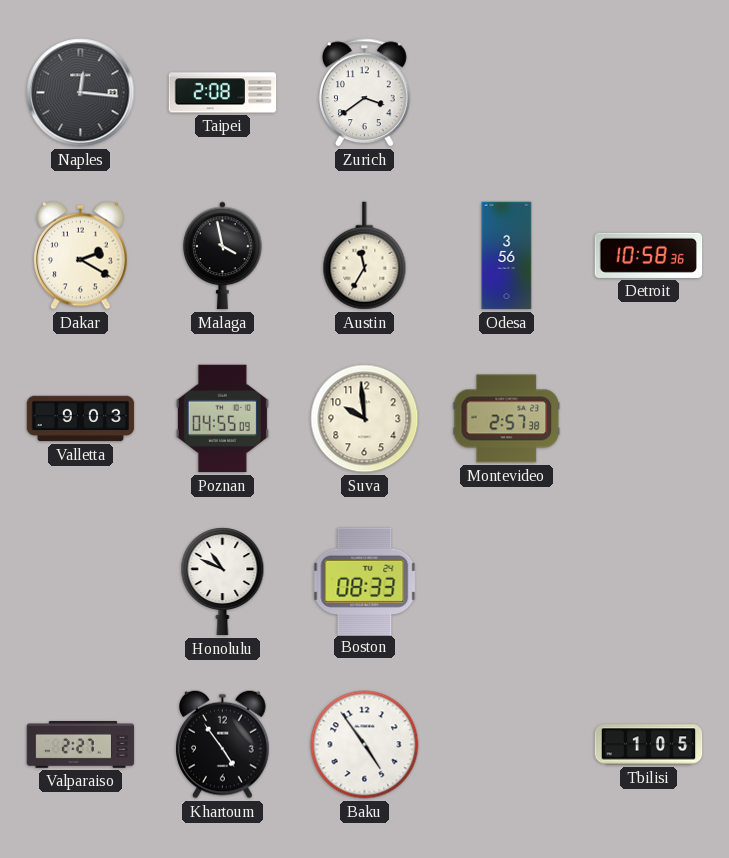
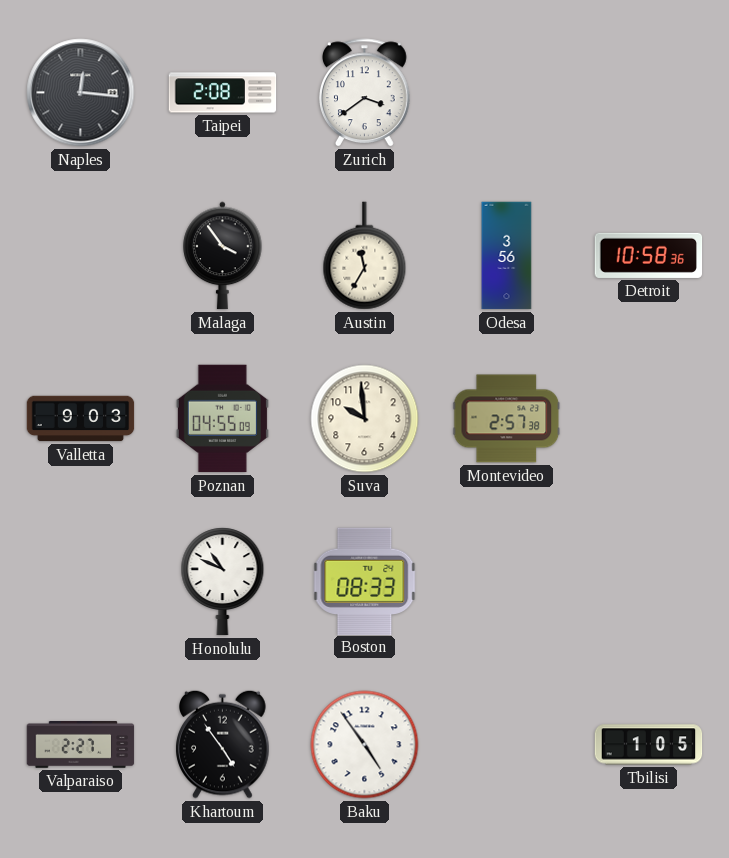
Dakar: 2:20 -> none (81, 255)
Malaga: 3:58 -> 3:54 (223, 256)
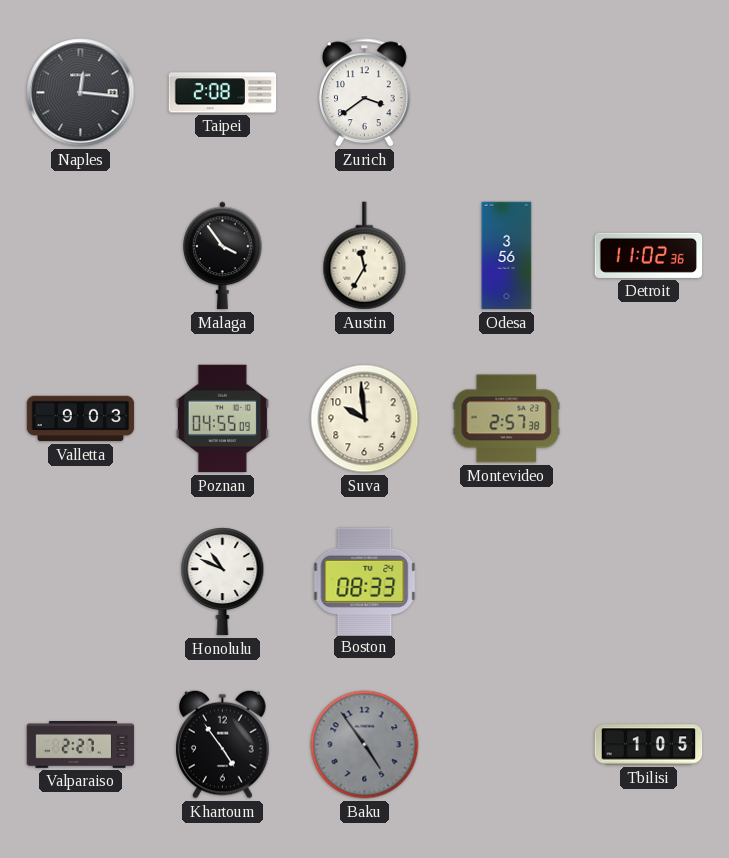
Detroit: 10:58 -> 11:02 (649, 255)
Baku dial: white -> grey (365, 745)
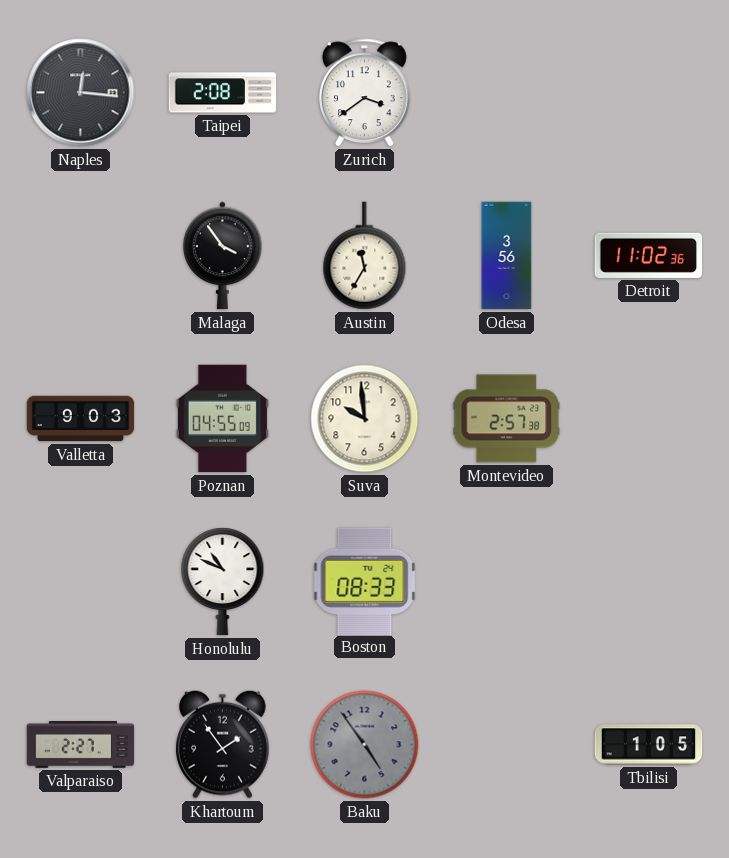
Khartoum: 4:54 -> 1:54 (223, 744)
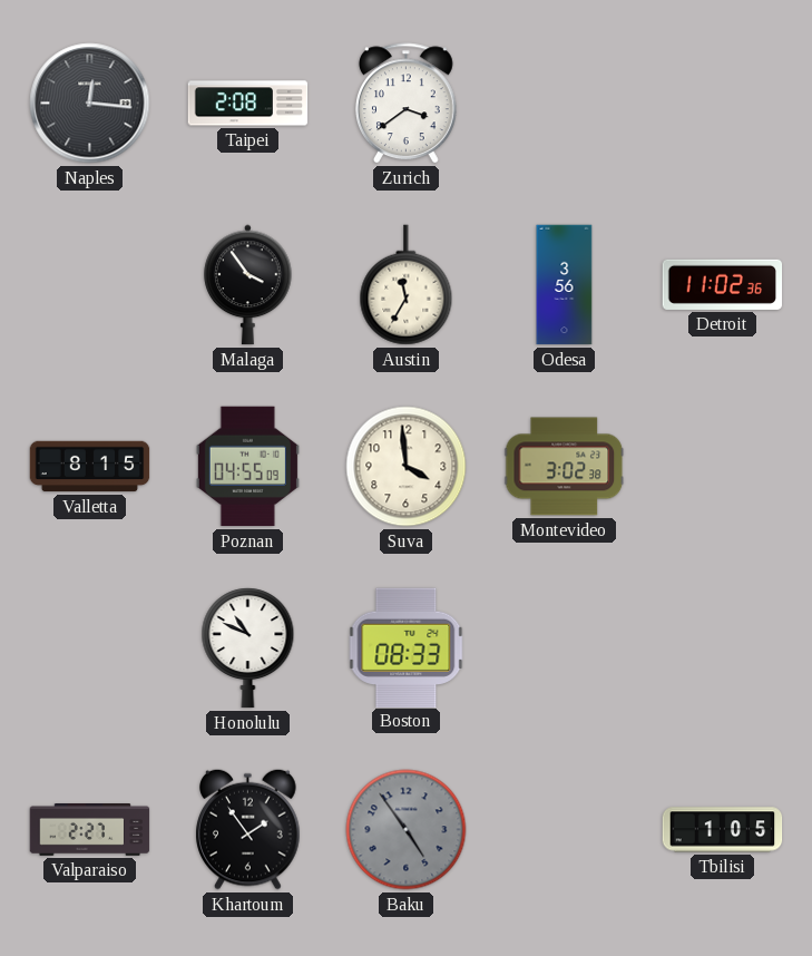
Valletta: 9:03 -> 8:15 (90, 467)
Suva: 9:59 -> 3:59 (407, 467)
Montevideo: 2:57 -> 3:02 (565, 467)
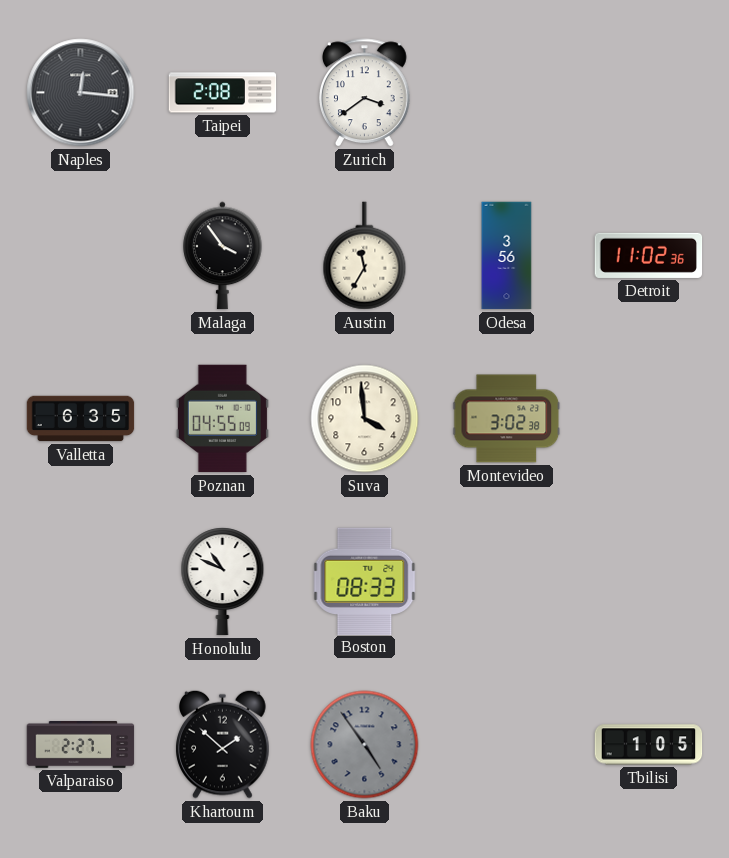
Valletta: 8:15 -> 6:35 (81, 419)
Khartoum: 1:54 -> 1:52 (223, 744)
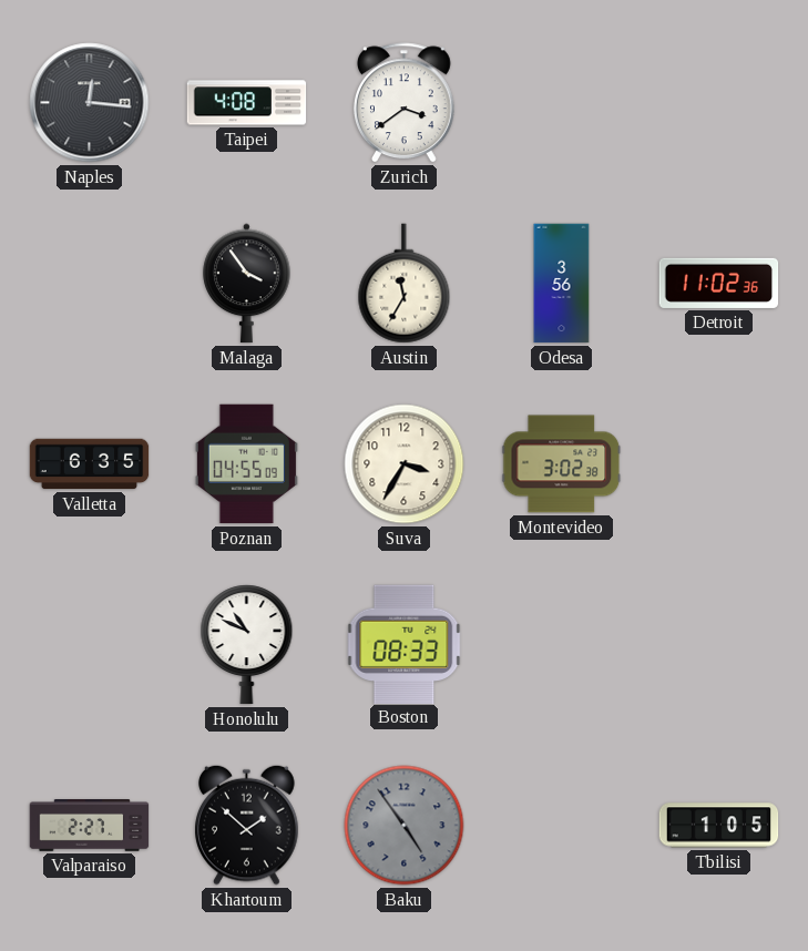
Taipei: 2:08 -> 4:08 (247, 103)
Suva: 3:59 -> 3:35 (405, 464)
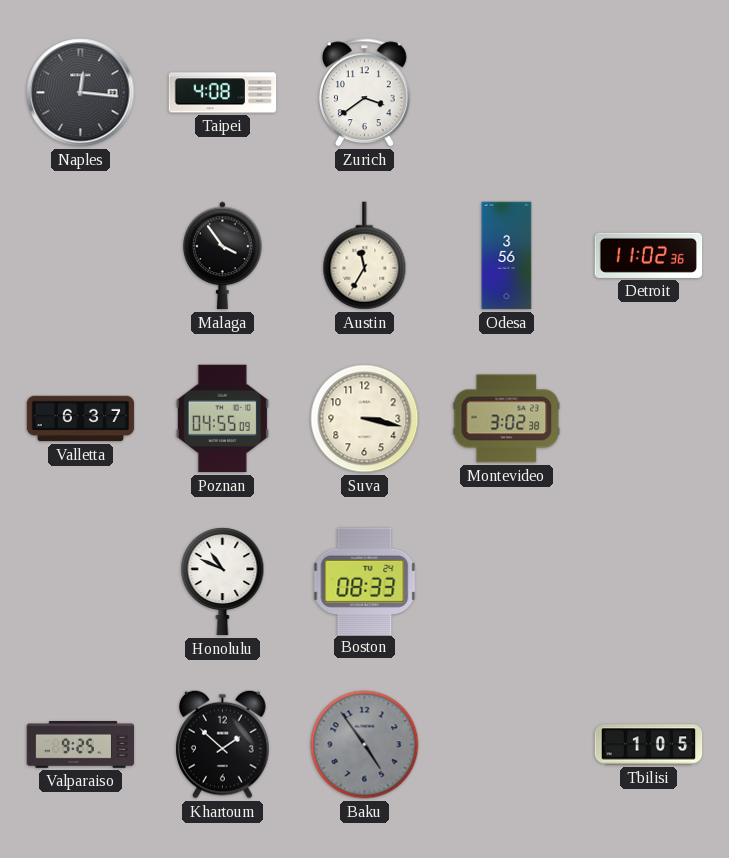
Valletta: 6:35 -> 6:37 (81, 419)
Suva: 3:35 -> 3:17 (365, 419)
Valparaiso: 2:27 -> 9:25 (81, 745)
